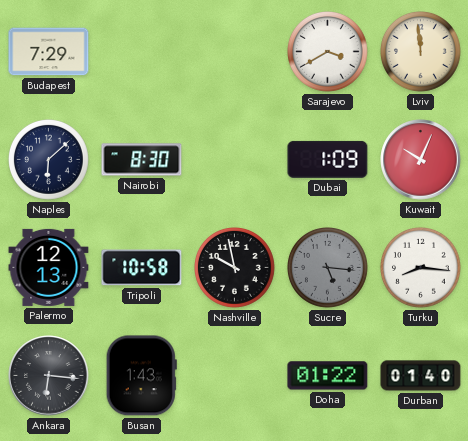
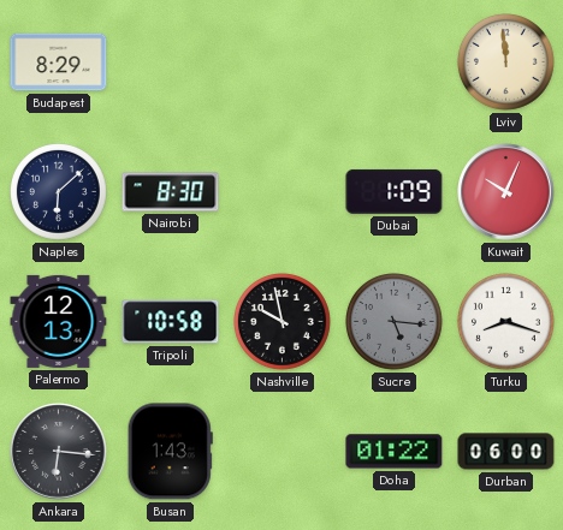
Budapest: 7:29 -> 8:29 (59, 62)
Sarajevo: 3:40 -> none (328, 52)
Turku: 8:16 -> 8:18 (506, 322)
Durban: 01:40 -> 06:00 (506, 452)
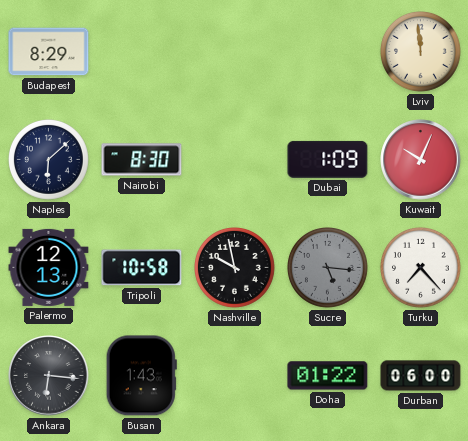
Turku: 8:18 -> 7:23 (421, 268)
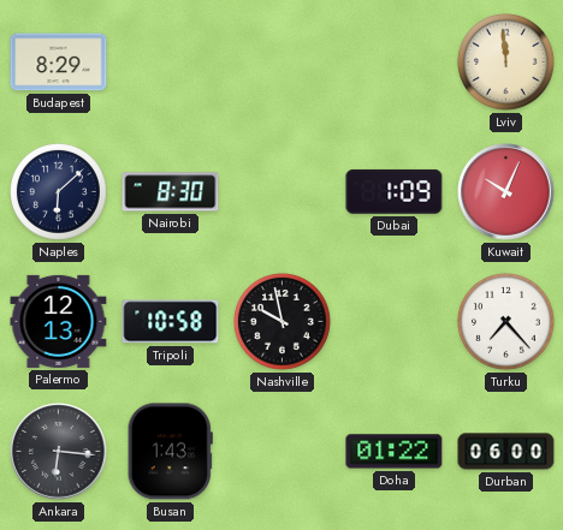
Sucre: 5:16 -> none (328, 268)
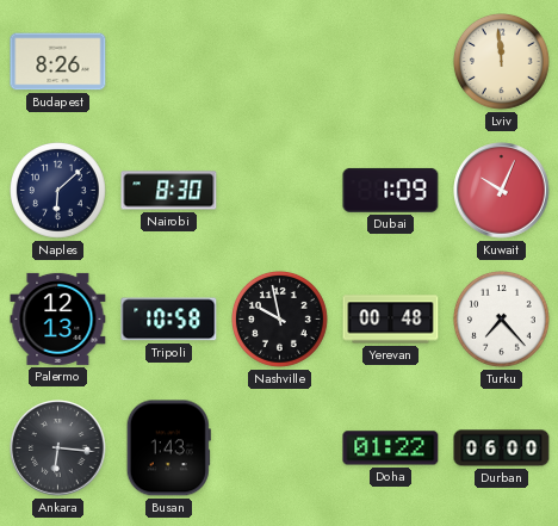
Budapest: 8:29 -> 8:26 (58, 62)
Yerevan: none -> 00:48 (391, 320)
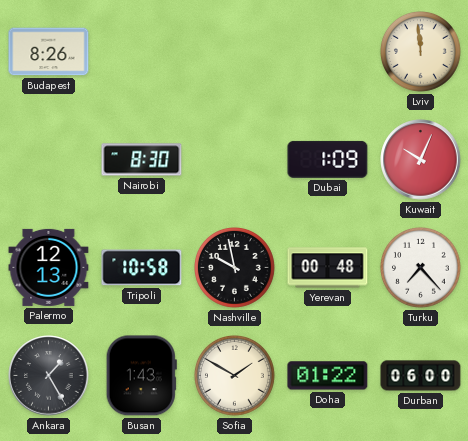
Naples: 6:08 -> none (58, 191)
Ankara: 6:16 -> 1:25 (49, 376)
Sofia: none -> 1:50 (235, 376)
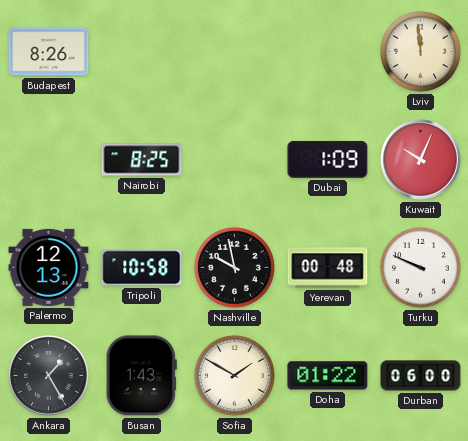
Nairobi: 8:30 -> 8:25 (142, 160)
Turku: 7:23 -> 9:49 (421, 268)
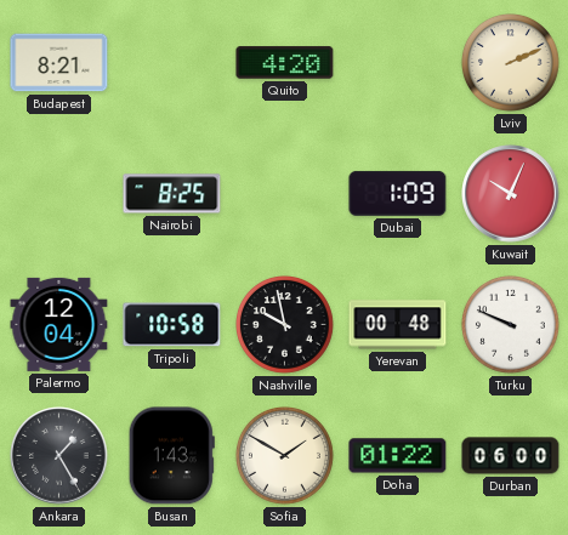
Budapest: 8:26 -> 8:21 (59, 63)
Quito: none -> 4:20 (285, 63)
Lviv: 11:59 -> 2:11 (511, 63)
Palermo: 12:13 -> 12:04 (59, 324)
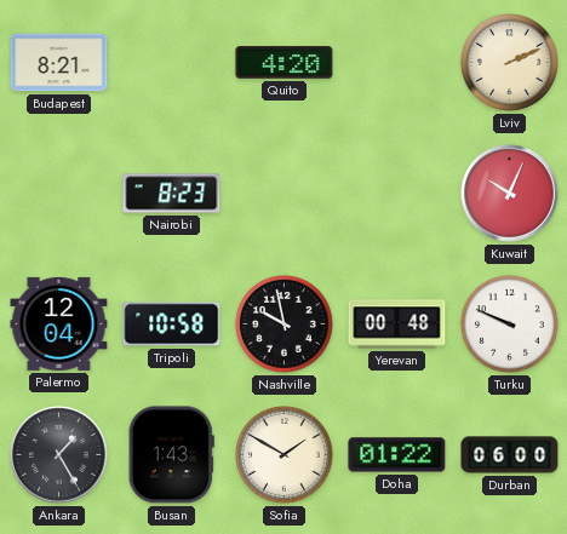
Nairobi: 8:25 -> 8:23 (172, 194)
Dubai: 1:09 -> none (398, 193)
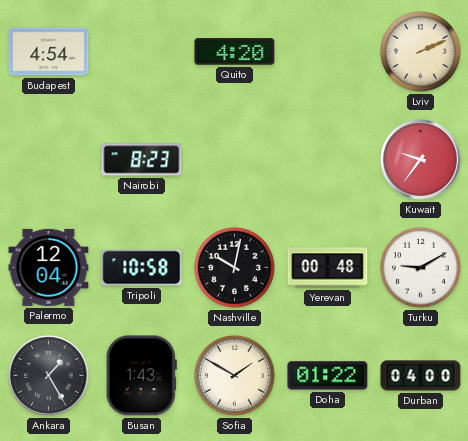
Budapest: 8:21 -> 4:54 (49, 52)
Kuwait: 10:04 -> 9:36 (421, 160)
Nashville: 9:58 -> 10:02 (235, 268)
Turku: 9:49 -> 9:10 (421, 268)
Durban: 06:00 -> 04:00 (421, 376)
